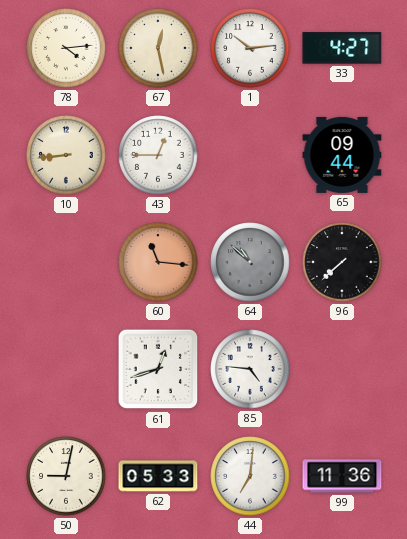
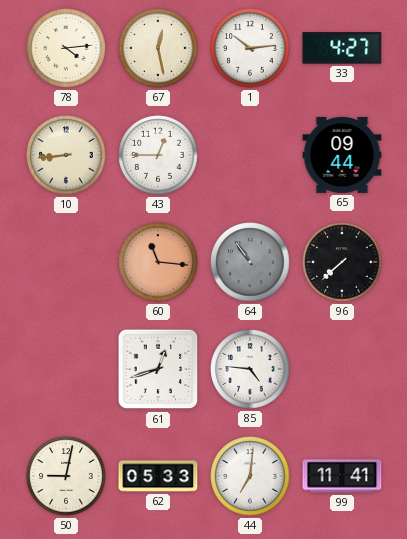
64: 10:52 -> 10:54 (250, 262)
99: 11:36 -> 11:41 (342, 476)
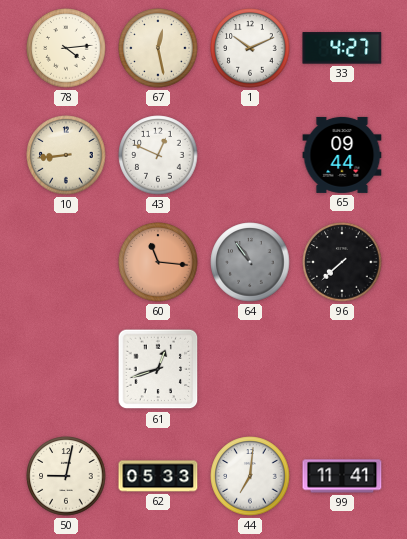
1: 10:14 -> 10:11 (250, 48)
43: 12:45 -> 12:49 (158, 155)
85: 4:46 -> none (250, 369)
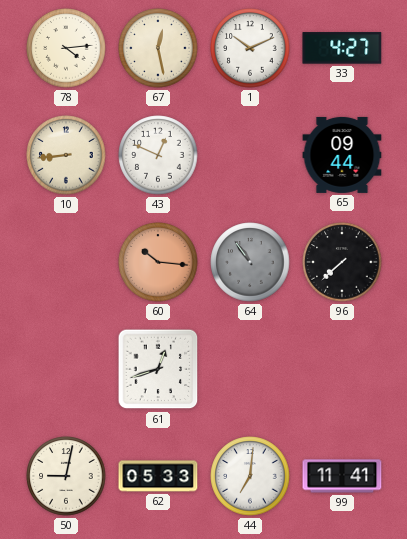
60: 11:16 -> 10:16 (158, 262)
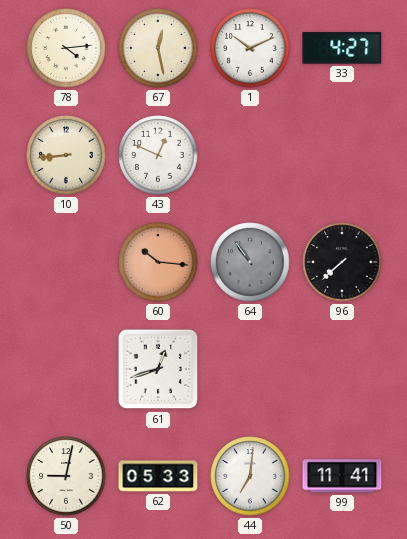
65: 09:44 -> none (342, 155)
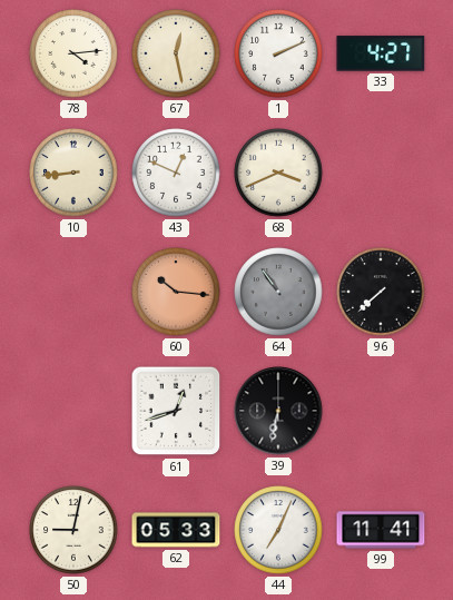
1: 10:11 -> 2:11 (278, 53)
68: none -> 3:41 (278, 173)
39: none -> 6:32 (278, 411)
44: 7:01 -> 7:04 (278, 530)
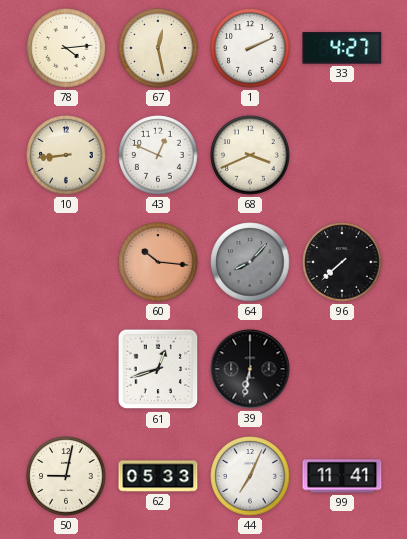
64: 10:54 -> 8:07 (250, 262)
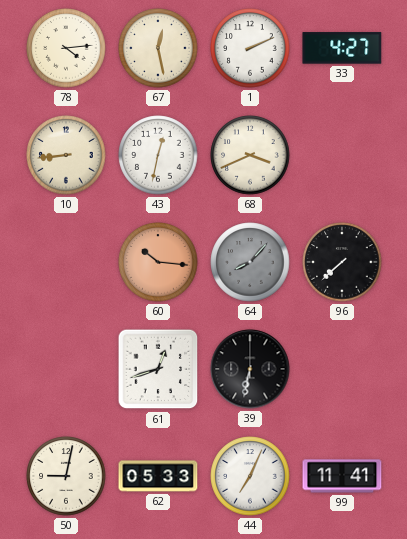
43: 12:49 -> 12:32 (158, 155)
